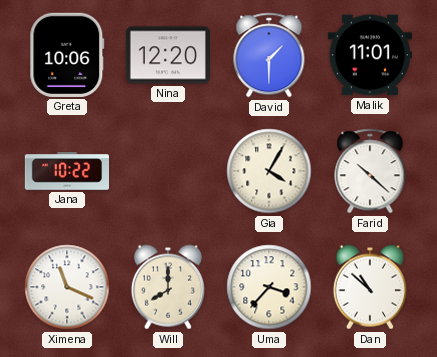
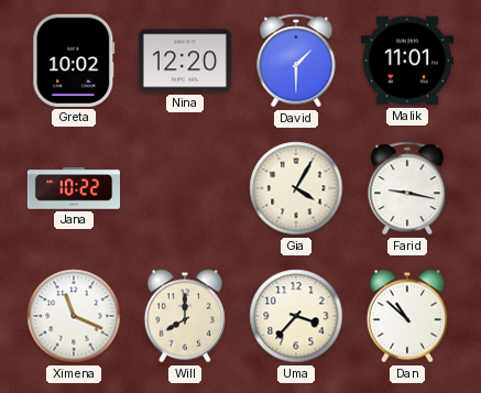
Greta: 10:06 -> 10:02 (74, 61)
Farid: 10:22 -> 9:17 (407, 188)
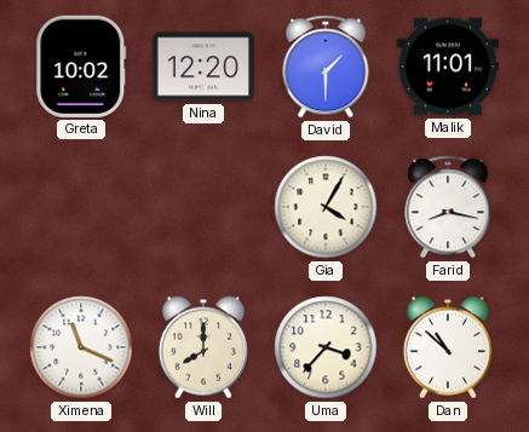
Jana: 10:22 -> none (73, 188)
Farid: 9:17 -> 8:17 (448, 207)
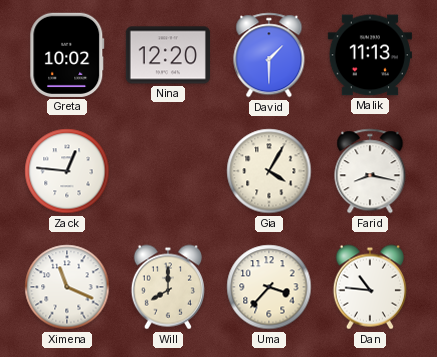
Malik: 11:01 -> 11:13 (370, 55)
Zack: none -> 12:46 (67, 171)
Dan: 10:52 -> 10:46 (370, 287)
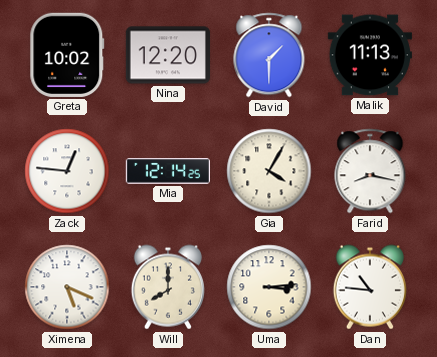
Mia: none -> 12:14 (167, 171)
Ximena: 11:19 -> 5:19 (67, 287)
Uma: 3:37 -> 3:14 (269, 287)
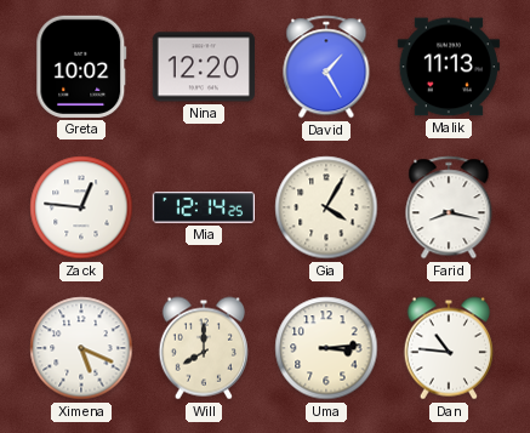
David: 1:30 -> 1:25 (326, 67)
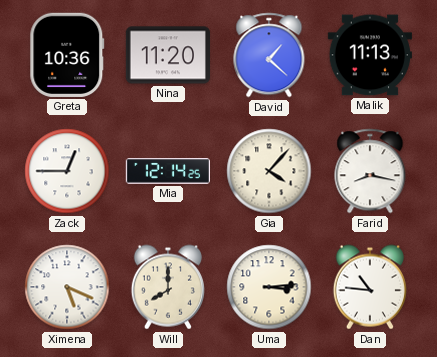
Greta: 10:02 -> 10:36 (67, 55)
Nina: 12:20 -> 11:20 (167, 55)
David: 1:25 -> 1:22 (269, 55)
Zack: 12:46 -> 12:45 (67, 171)
Gia: 4:05 -> 4:07 (269, 171)
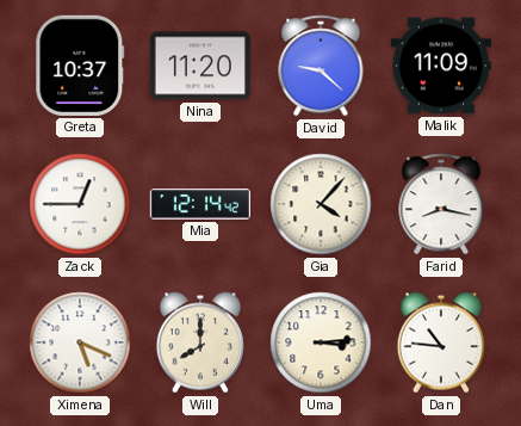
Greta: 10:36 -> 10:37 (80, 66)
David: 1:22 -> 9:22 (321, 66)
Malik: 11:13 -> 11:09 (441, 66)
Mia: 12:14:25 -> 12:14:42 (199, 204)
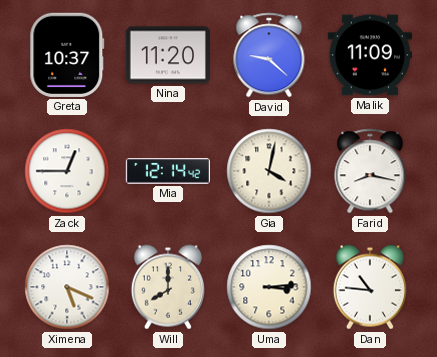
Gia: 4:07 -> 4:02 (269, 171)
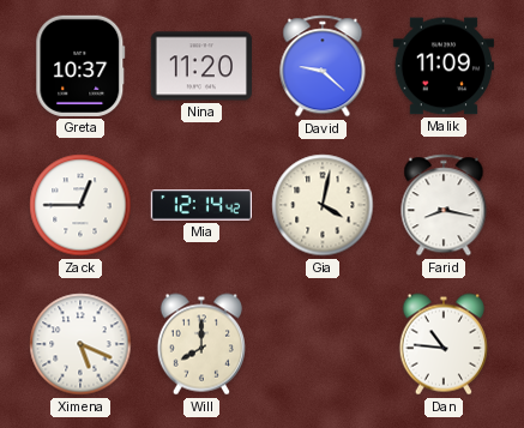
Uma: 3:14 -> none (269, 287)
